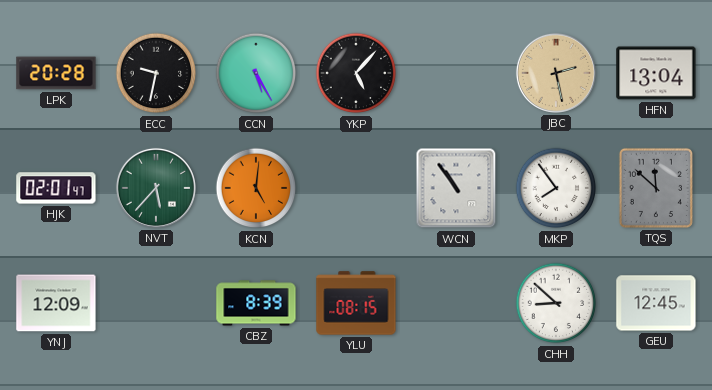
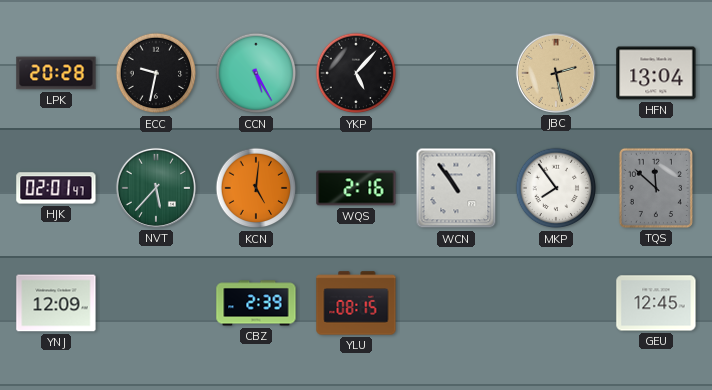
WQS: none -> 2:16 (356, 188)
CBZ: 8:39 -> 2:39 (256, 303)
CHH: 8:52 -> none (556, 303)
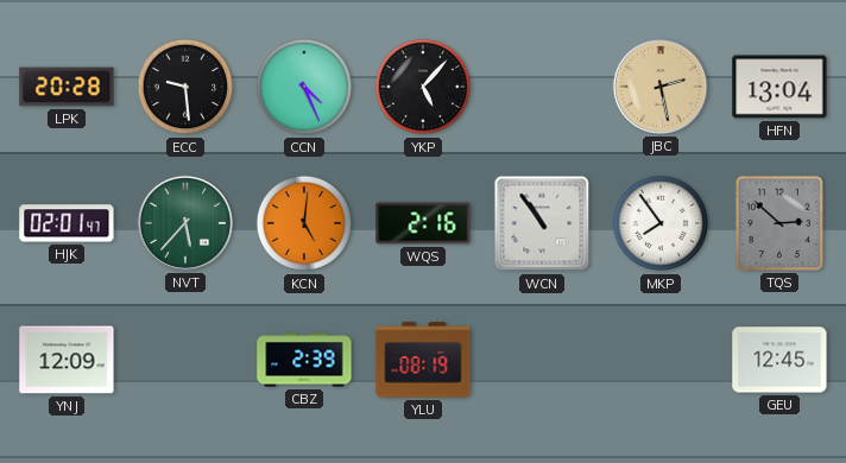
ECC: 9:32 -> 9:29 (185, 87)
CCN: 5:25 -> 4:26 (304, 87)
TQS: 11:52 -> 2:52 (779, 223)
YLU: 08:15 -> 08:19 (423, 360)
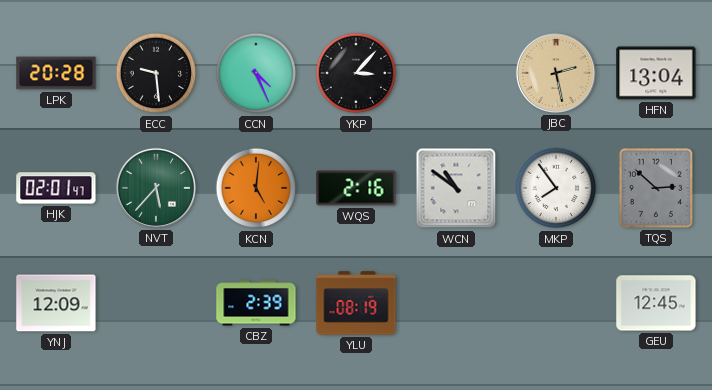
YKP: 5:07 -> 3:07 (356, 73)
WCN: 10:54 -> 10:51 (456, 188)
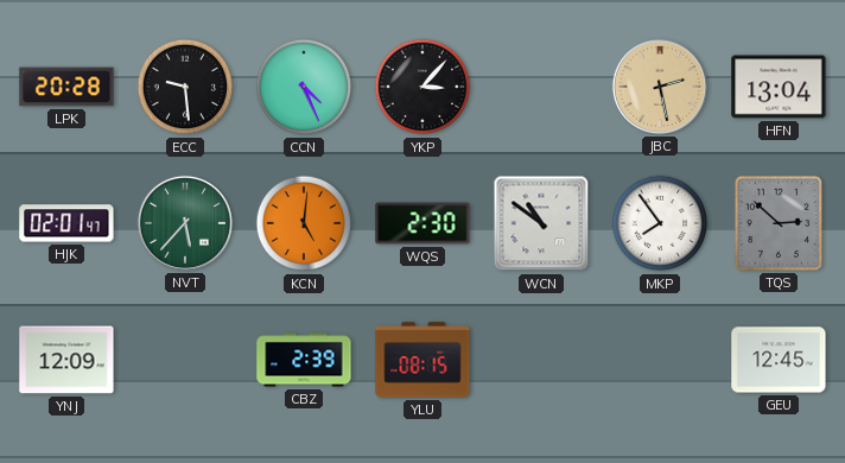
WQS: 2:16 -> 2:30 (422, 223)
YLU: 08:19 -> 08:15 (422, 360)
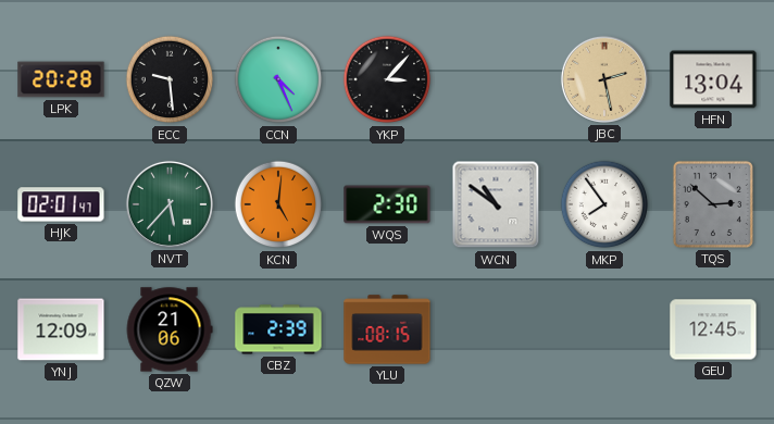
QZW: none -> 21:06 (170, 329)
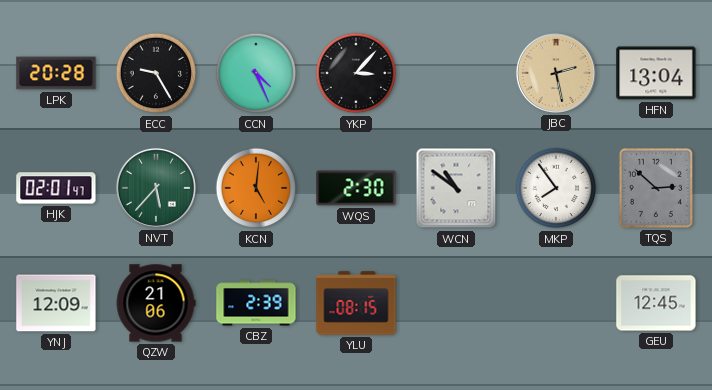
ECC: 9:29 -> 9:25 (156, 73)
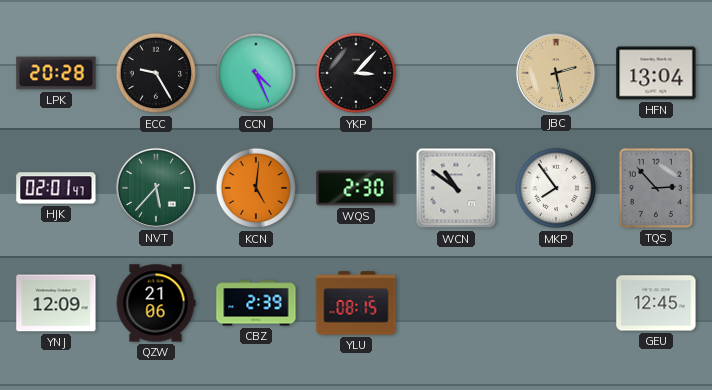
TQS: 2:52 -> 2:53 (656, 188)
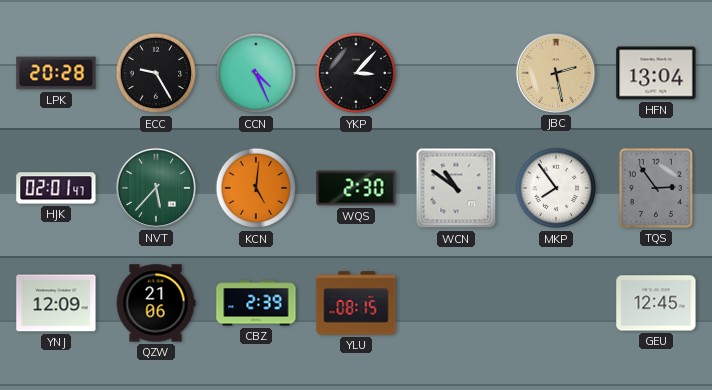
TQS: 2:53 -> 2:54 (656, 188)
